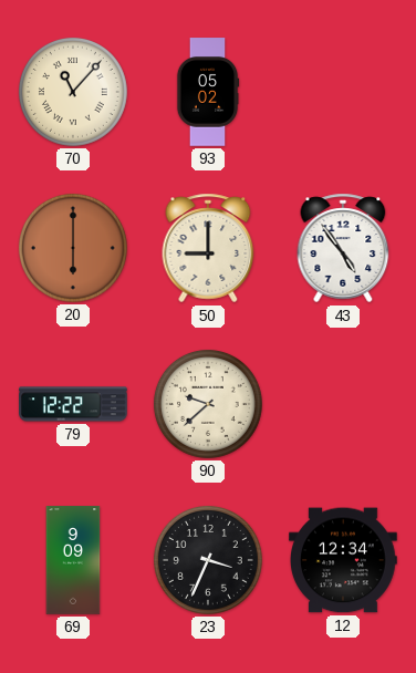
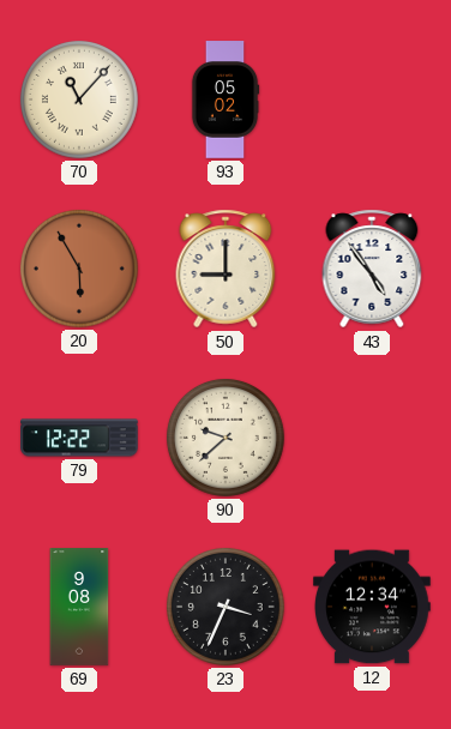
20: 6:00 -> 5:55 (79, 269)
69: 9:09 -> 9:08 (79, 607)
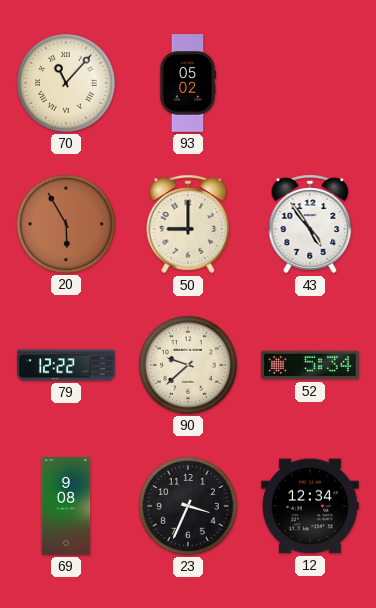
52: none -> 5:34 (310, 365)
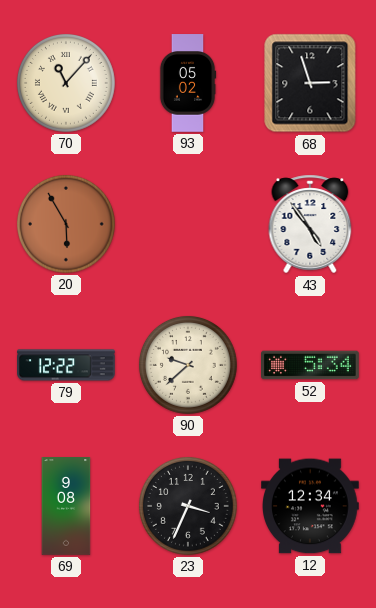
68: none -> 2:57 (310, 83)
50: 9:00 -> none (188, 224)
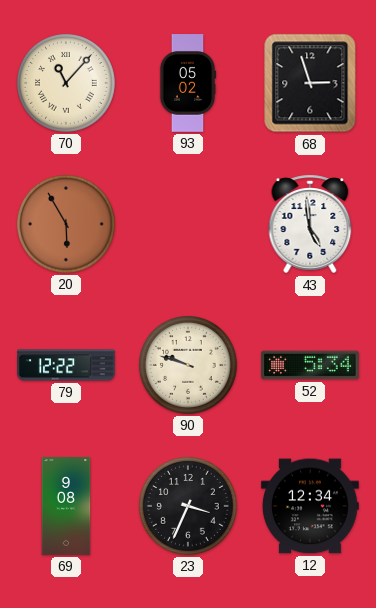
43: 4:54 -> 4:59 (310, 224)
90: 9:38 -> 9:48 (188, 365)
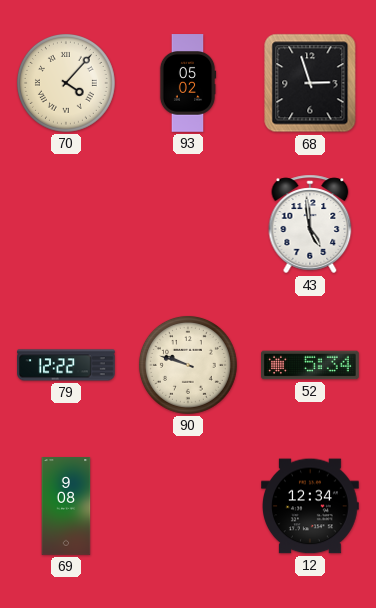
70: 11:07 -> 4:07 (66, 83)
20: 5:55 -> none (66, 224)
23: 3:34 -> none (188, 506)
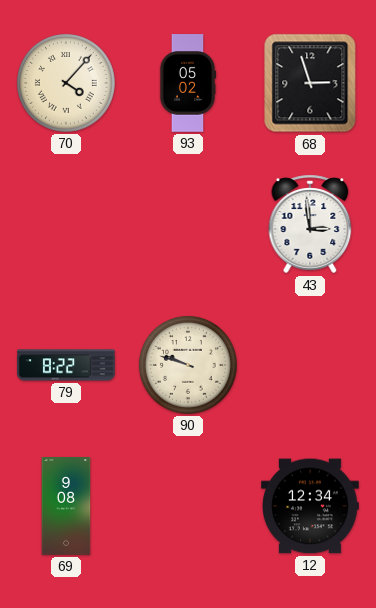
43: 4:59 -> 2:59 (310, 224)
79: 12:22 -> 8:22 (66, 365)
52: 5:34 -> none (310, 365)
